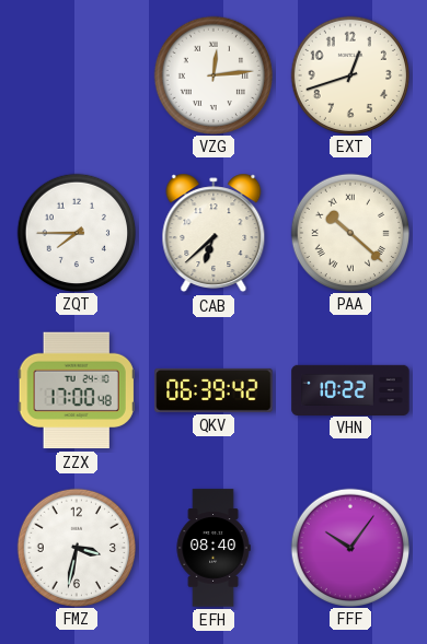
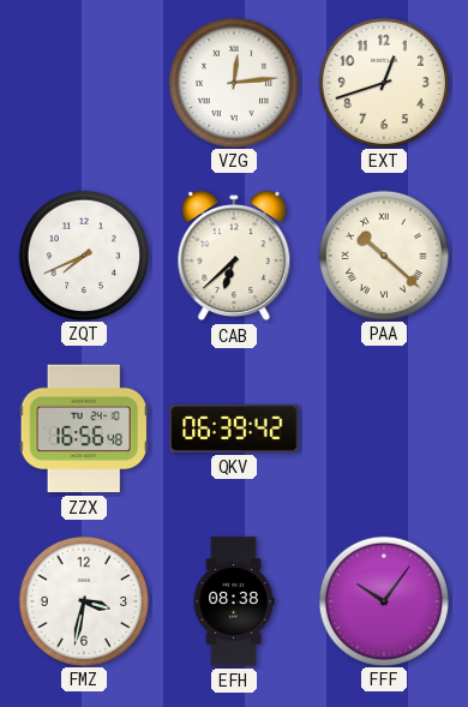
ZQT: 7:45 -> 7:41 (83, 254)
ZZX: 17:00 -> 16:56 (84, 429)
VHN: 10:22 -> none (350, 389)
EFH: 08:40 -> 08:38 (234, 601)
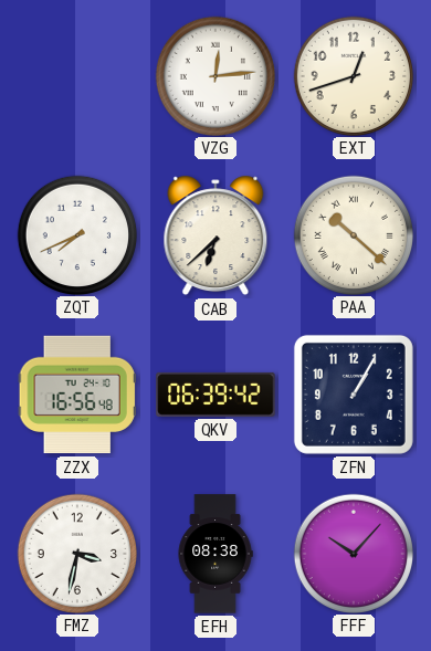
ZFN: none -> 1:05 (354, 395)
FFF: 10:06 -> 10:07 (353, 553)
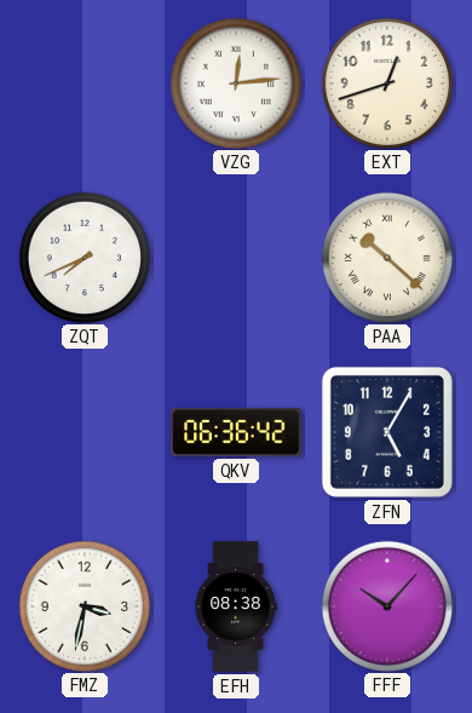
CAB: 6:38 -> none (215, 235)
ZZX: 16:56 -> none (77, 395)
QKV: 06:39 -> 06:36 (236, 432)
ZFN: 1:05 -> 5:05 (387, 432)
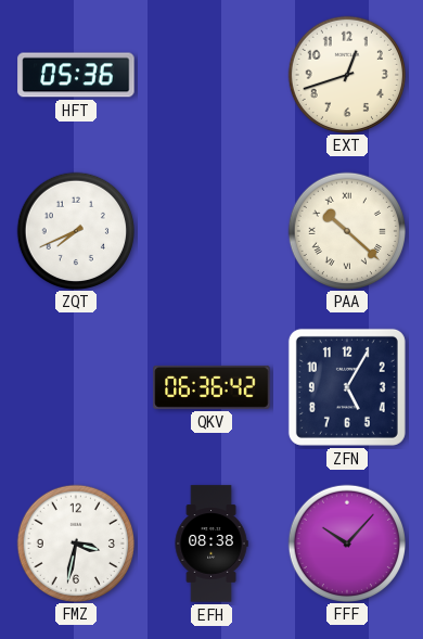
HFT: none -> 05:36 (76, 75)
VZG: 12:14 -> none (235, 82)
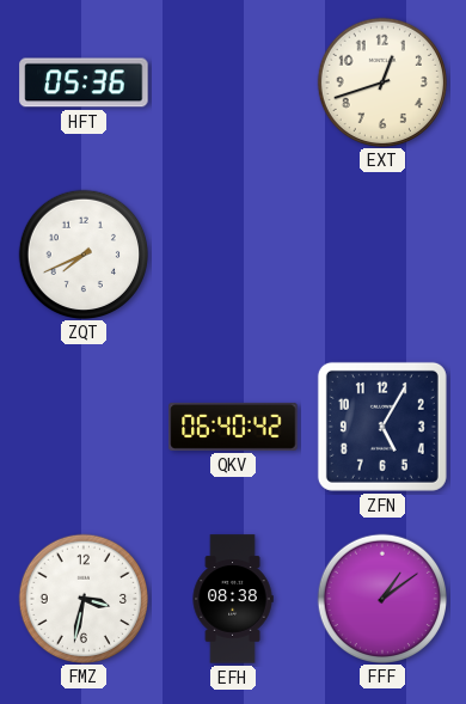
PAA: 10:22 -> none (346, 230)
QKV: 06:36 -> 06:40 (233, 427)
FFF: 10:07 -> 1:09 (381, 598)
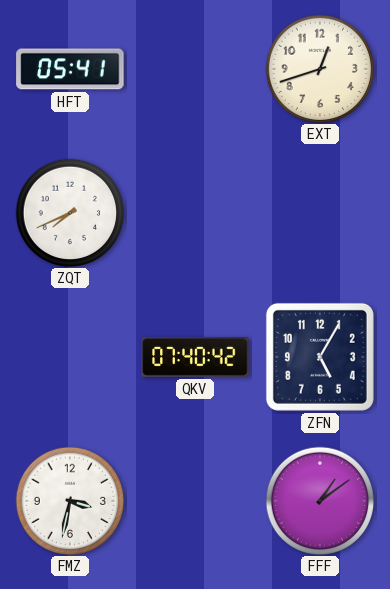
HFT: 05:36 -> 05:41 (70, 69)
QKV: 06:40 -> 07:40 (195, 357)
EFH: 08:38 -> none (233, 599)
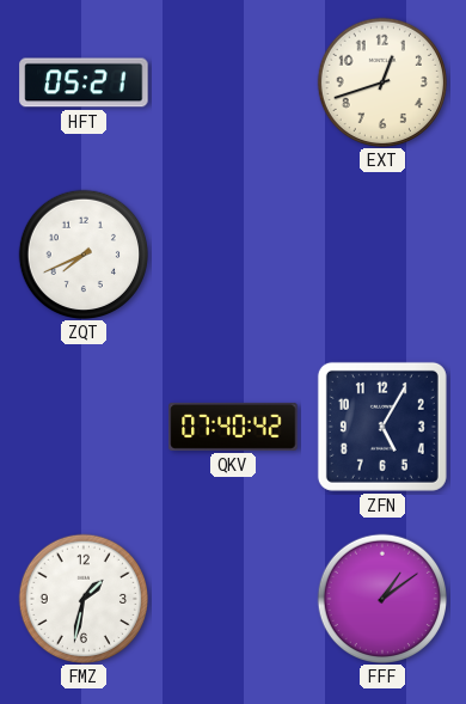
HFT: 05:41 -> 05:21 (84, 82)
FMZ: 3:32 -> 1:32 (82, 598)
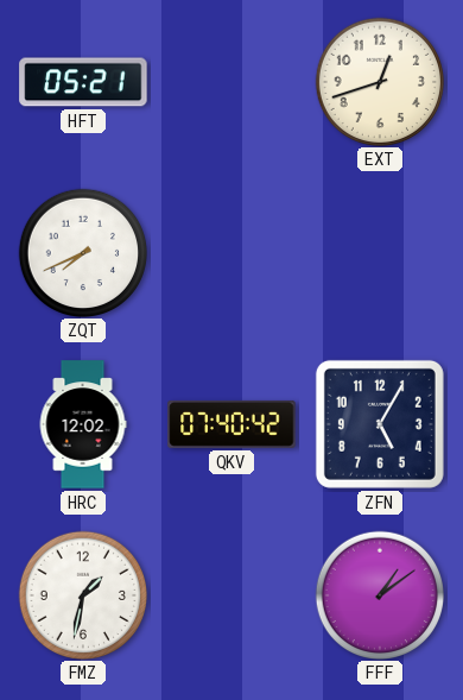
HRC: none -> 12:02 (83, 424)
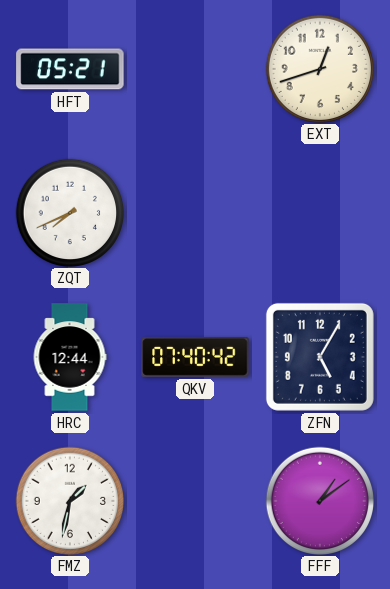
HRC: 12:02 -> 12:44 (70, 357)
